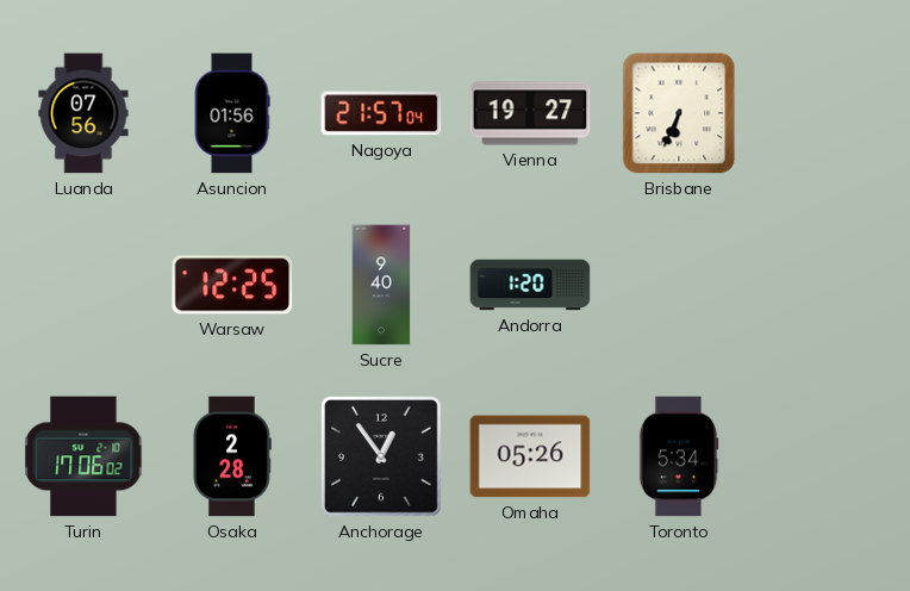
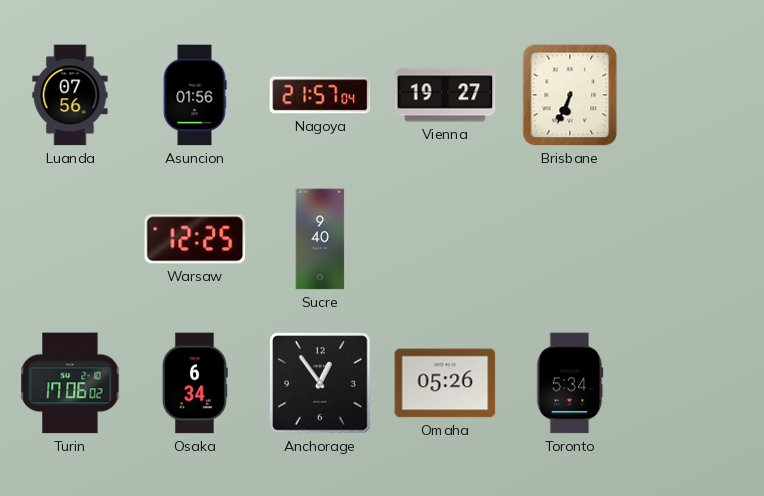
Andorra: 1:20 -> none (530, 285)
Osaka: 2:28 -> 6:34 (195, 383)
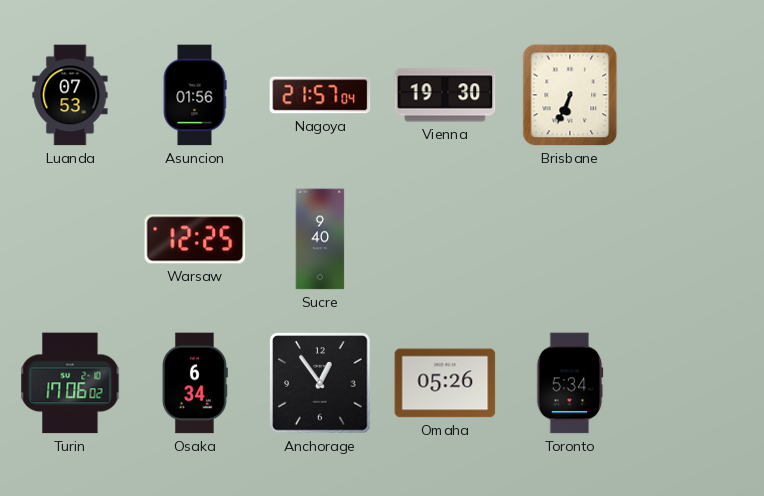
Luanda: 07:56 -> 07:53 (70, 95)
Vienna: 19:27 -> 19:30 (445, 95)
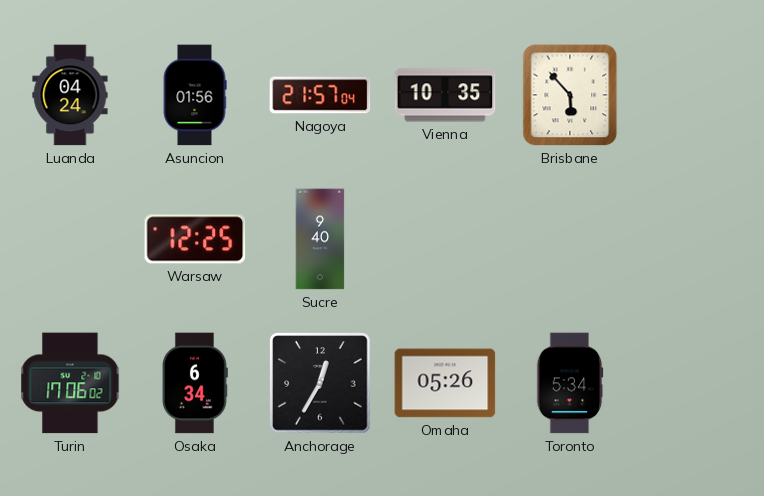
Luanda: 07:53 -> 04:24 (70, 95)
Vienna: 19:30 -> 10:35 (445, 95)
Brisbane: 6:34 -> 5:53 (570, 95)
Anchorage: 12:54 -> 12:35 (320, 383)
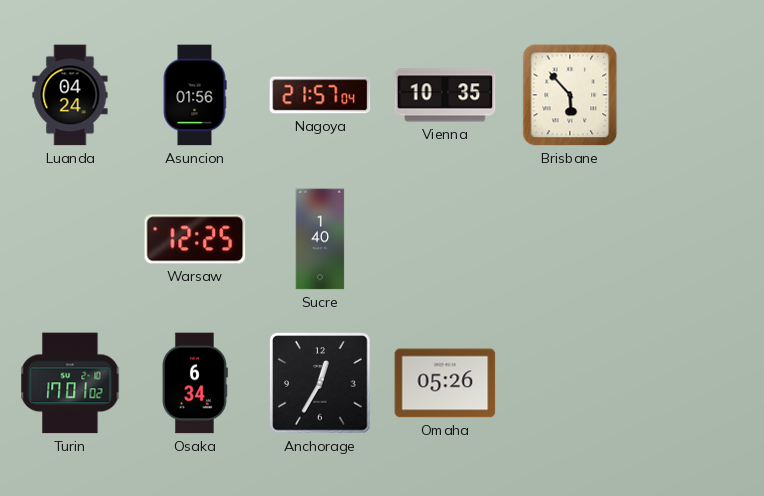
Sucre: 9:40 -> 1:40 (320, 239)
Turin: 17:06 -> 17:01 (70, 383)
Toronto: 5:34 -> none (570, 383)
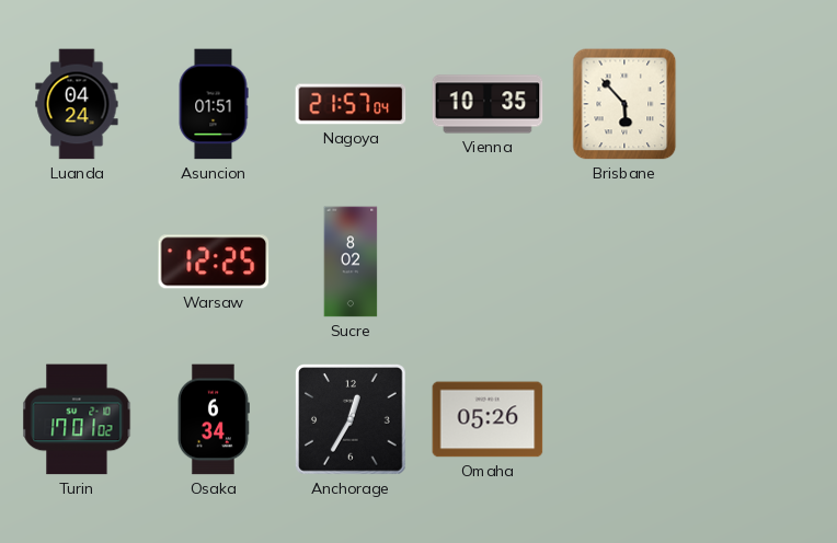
Asuncion: 01:56 -> 01:51 (214, 104)
Sucre: 1:40 -> 8:02 (351, 262)
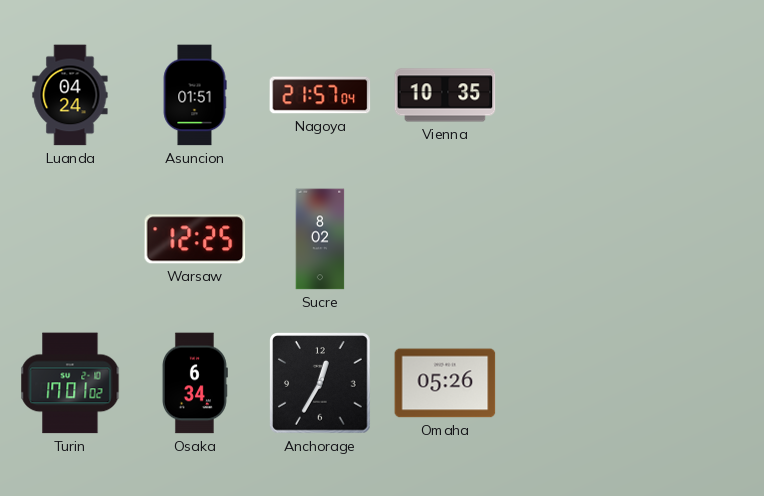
Brisbane: 5:53 -> none (624, 104)
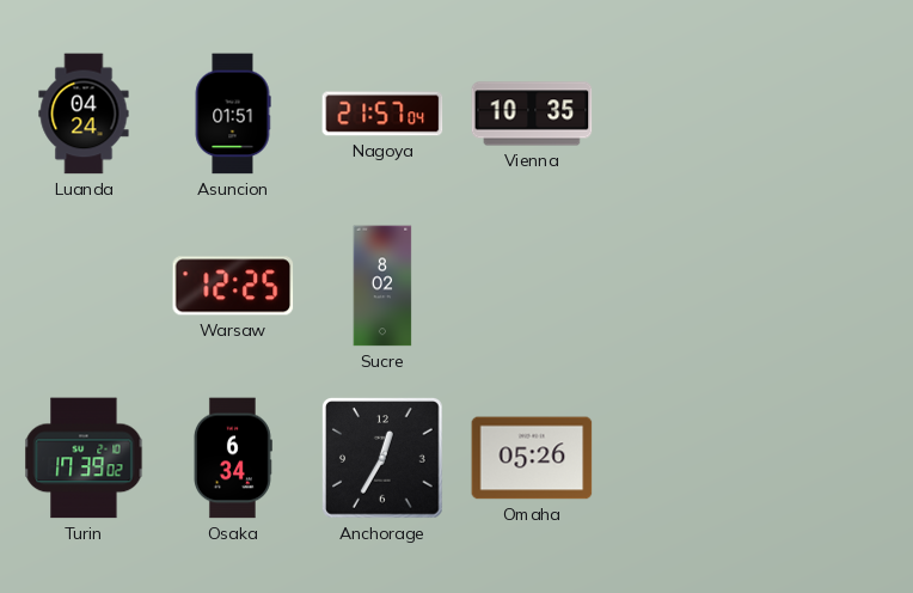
Turin: 17:01 -> 17:39 (84, 458)
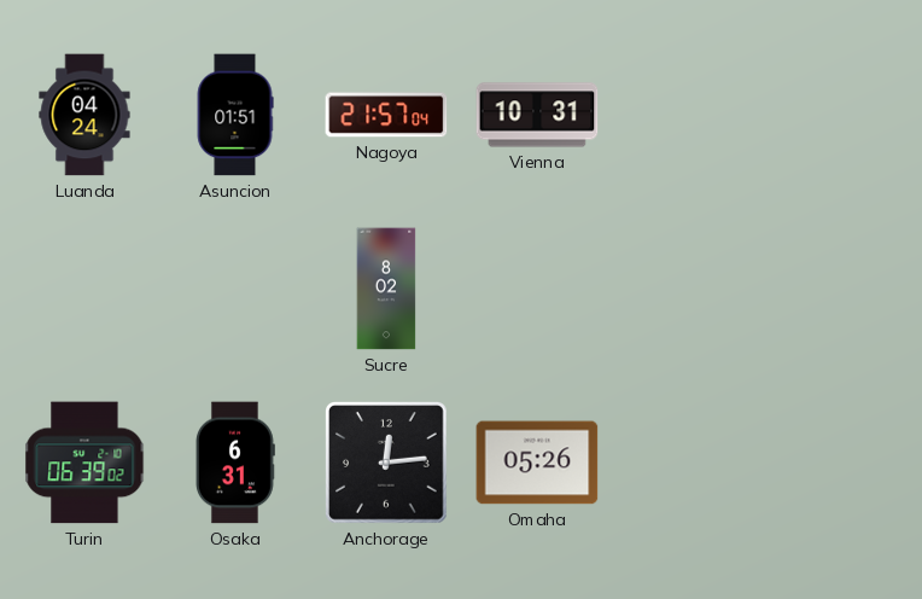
Vienna: 10:35 -> 10:31 (537, 115)
Warsaw: 12:25 -> none (233, 286)
Turin: 17:39 -> 06:39 (84, 463)
Osaka: 6:34 -> 6:31 (235, 463)
Anchorage: 12:35 -> 12:14 (386, 463)
